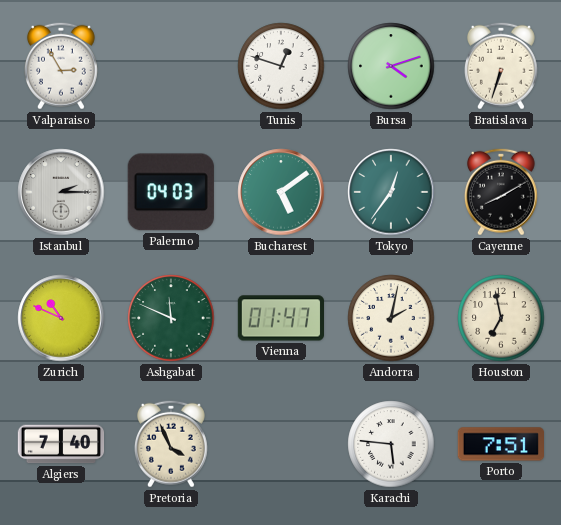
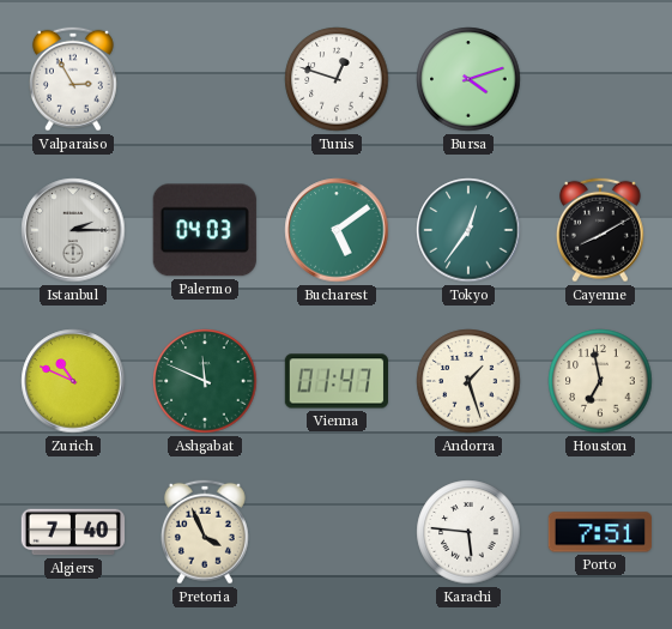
Bratislava: 6:33 -> none (501, 66)
Andorra: 2:02 -> 1:27 (468, 381)
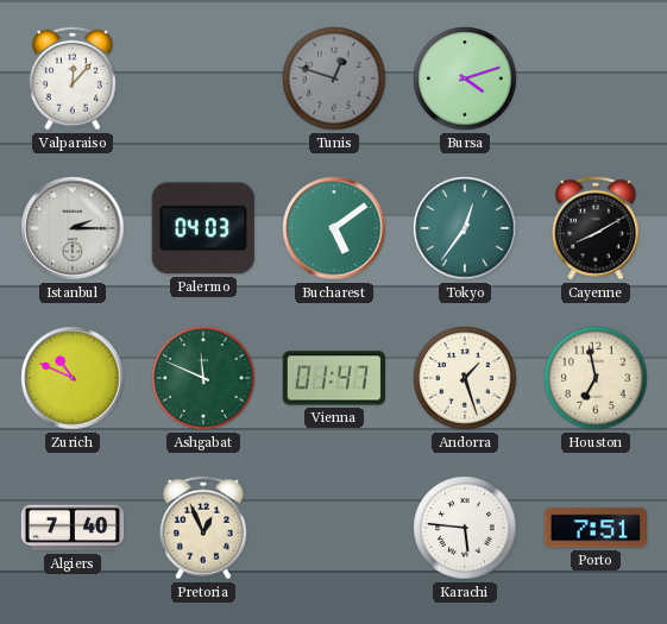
Valparaiso: 2:55 -> 12:07 (73, 78)
Tunis dial: white -> grey (334, 78)
Pretoria: 3:56 -> 12:56 (203, 528)
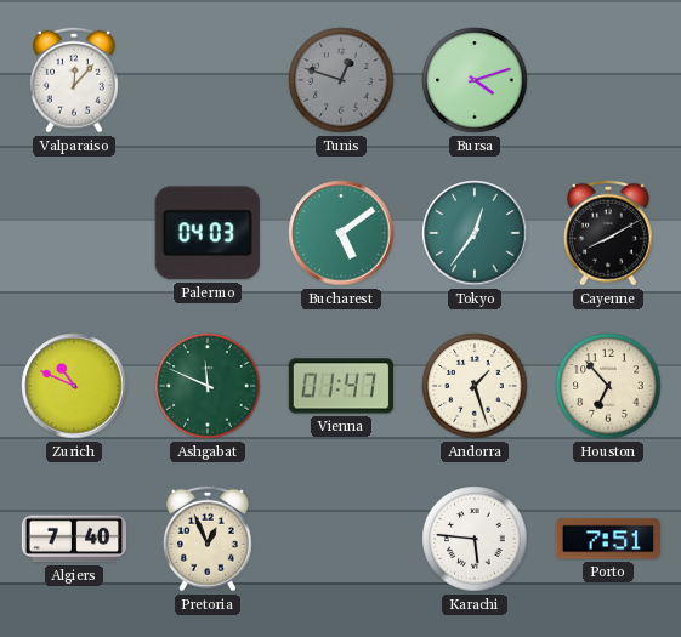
Istanbul: 2:15 -> none (73, 228)
Houston: 6:58 -> 6:53 (608, 386)
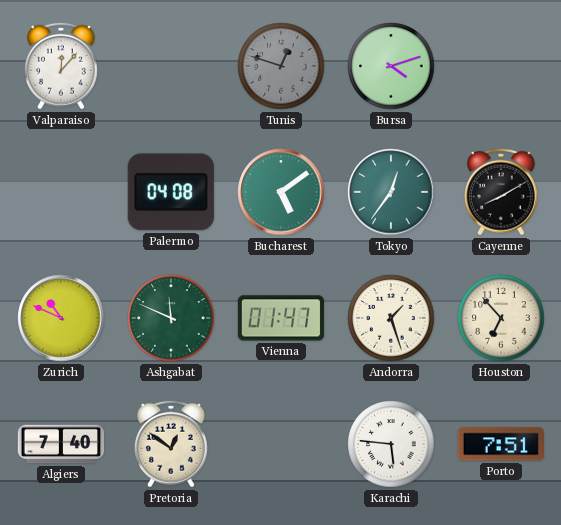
Palermo: 04:03 -> 04:08 (171, 192)
Pretoria: 12:56 -> 12:51 (171, 444)
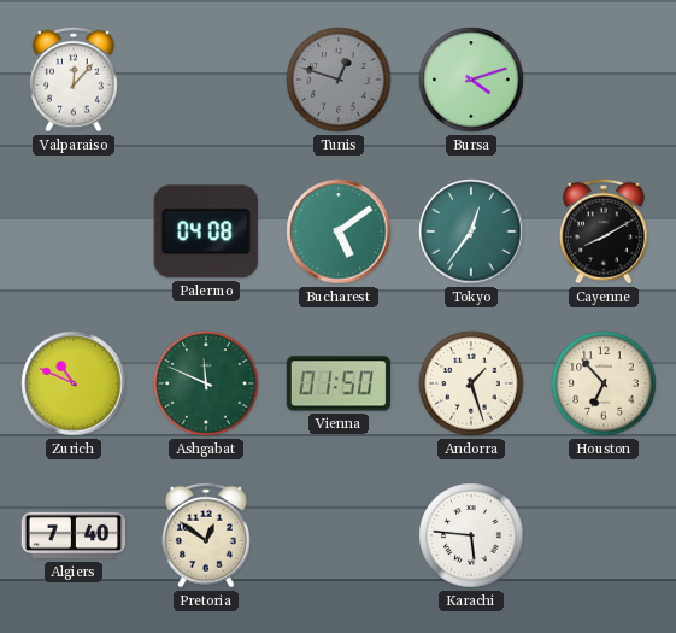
Vienna: 01:47 -> 01:50 (337, 383)
Porto: 7:51 -> none (500, 444)
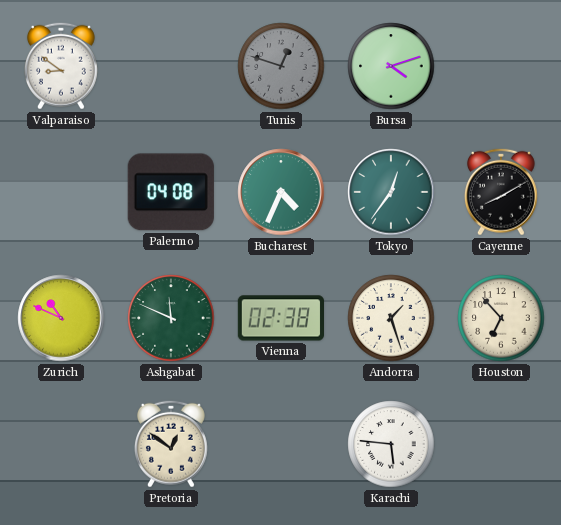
Valparaiso: 12:07 -> 8:51 (61, 66)
Bucharest: 5:09 -> 4:34 (281, 192)
Vienna: 01:50 -> 02:38 (280, 318)
Algiers: 7:40 -> none (74, 535)
